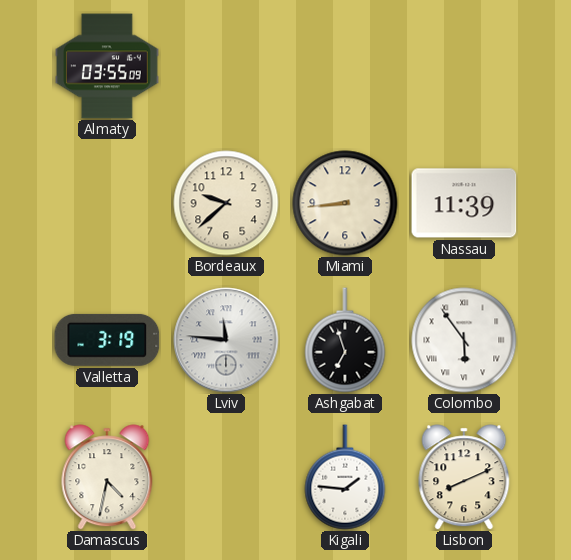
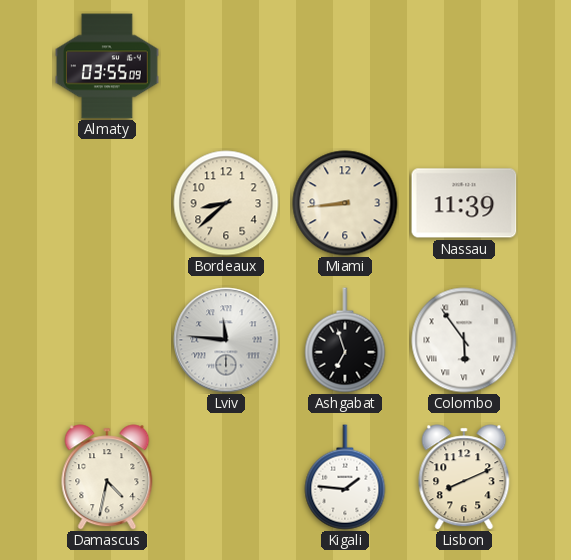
Bordeaux: 9:38 -> 8:38 (226, 203)
Valletta: 3:19 -> none (107, 340)
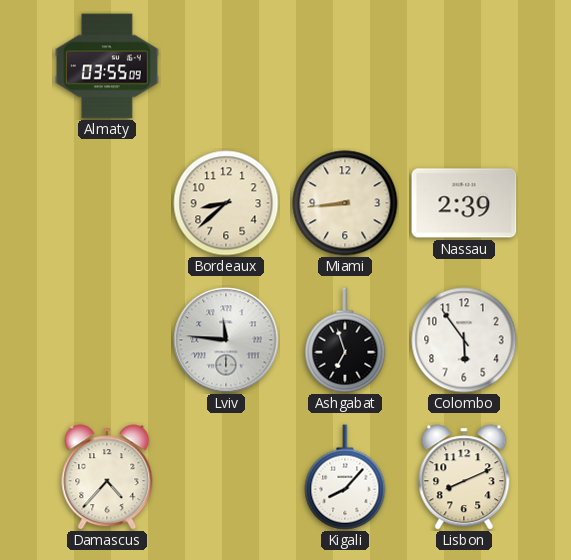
Nassau: 11:39 -> 2:39 (464, 203)
Colombo numerals: Roman -> Arabic (464, 340)
Damascus: 4:32 -> 4:37 (107, 477)
Kigali: 1:46 -> 8:07 (345, 477)
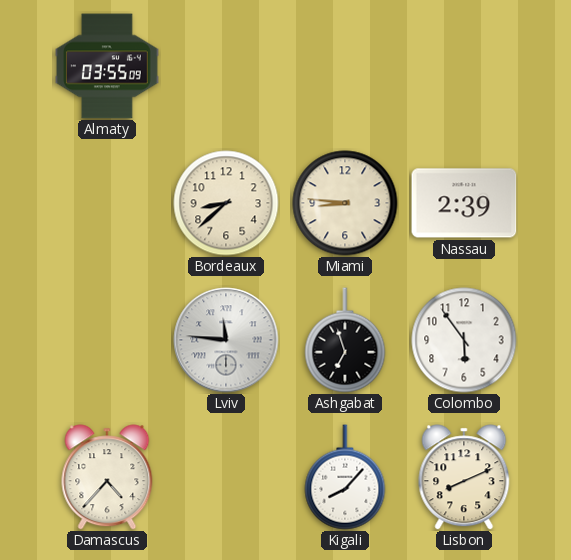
Miami: 8:44 -> 8:46 (345, 203)
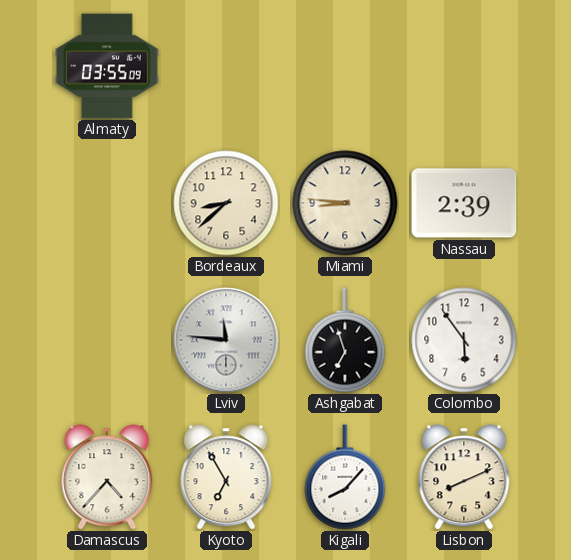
Kyoto: none -> 6:55 (226, 477)
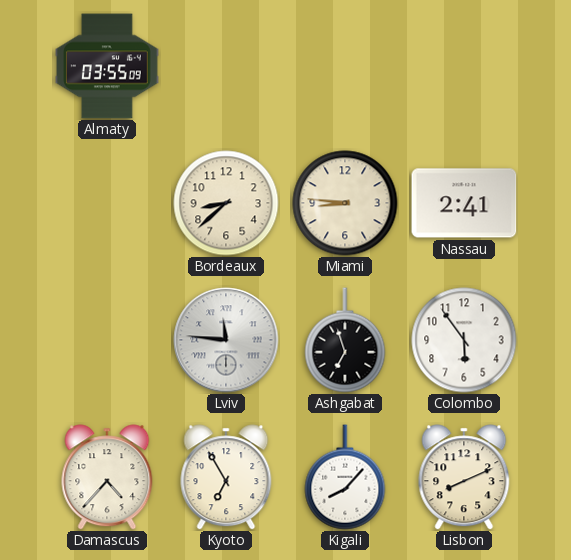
Nassau: 2:39 -> 2:41 (464, 203)
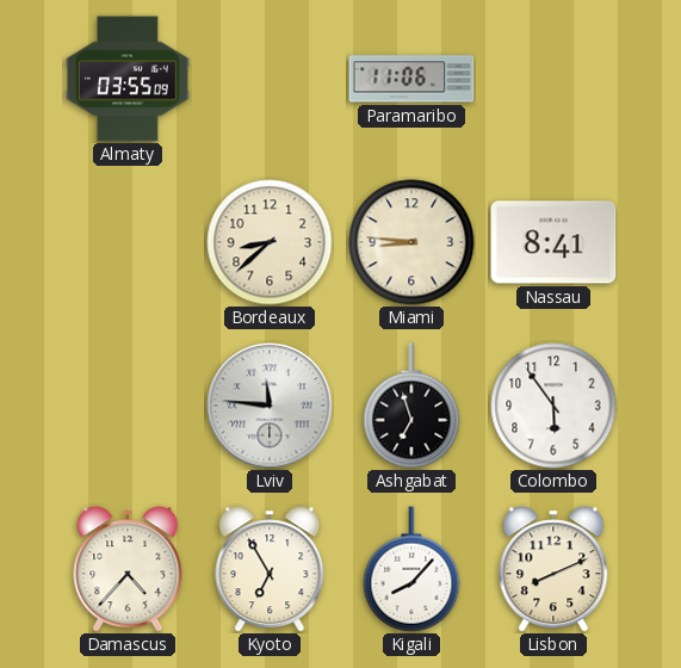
Paramaribo: none -> 11:06 (411, 79)
Nassau: 2:41 -> 8:41 (553, 242)
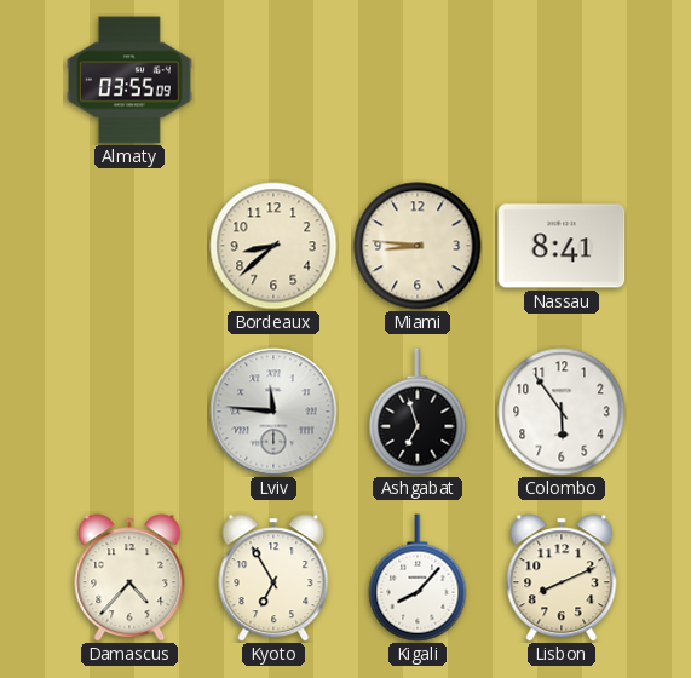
Paramaribo: 11:06 -> none (411, 79)
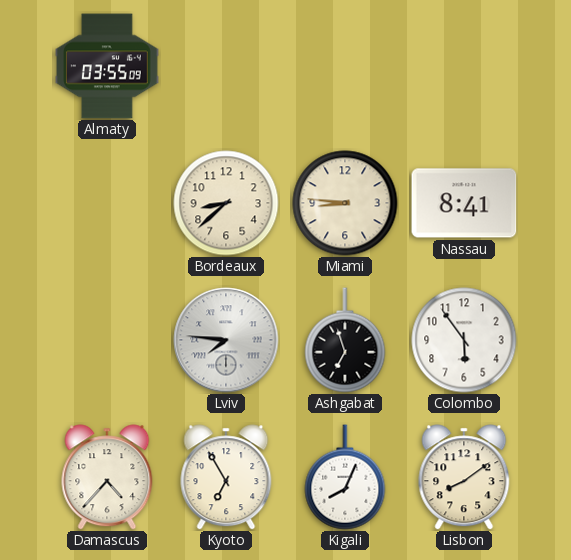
Lviv: 11:46 -> 7:46 (226, 340)
Kigali: 8:07 -> 8:04 (345, 477)
Lisbon: 8:11 -> 8:09 (464, 477)
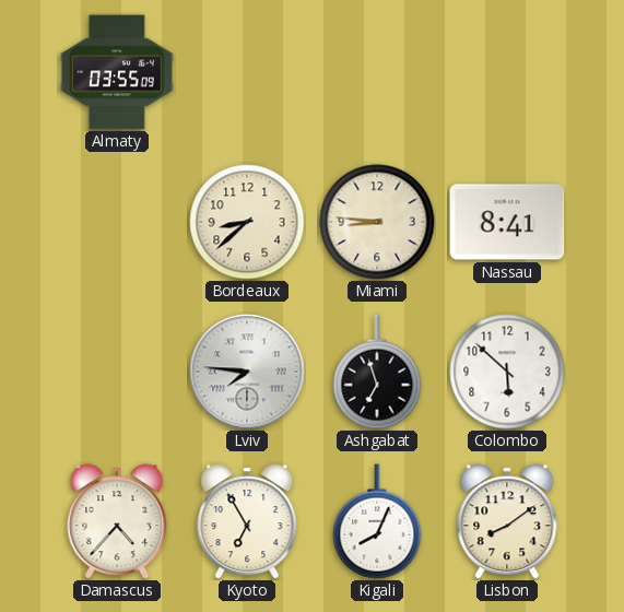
Colombo: 5:54 -> 5:52 (507, 372)
